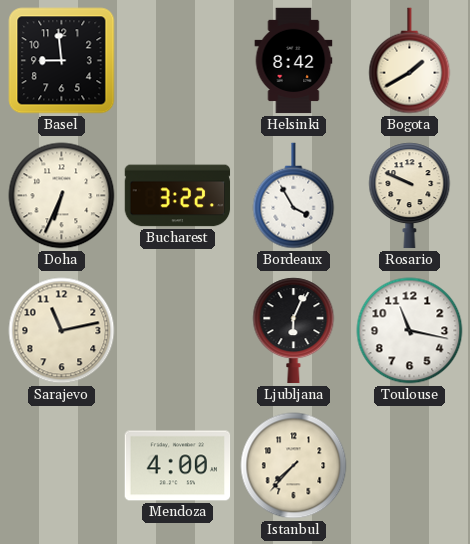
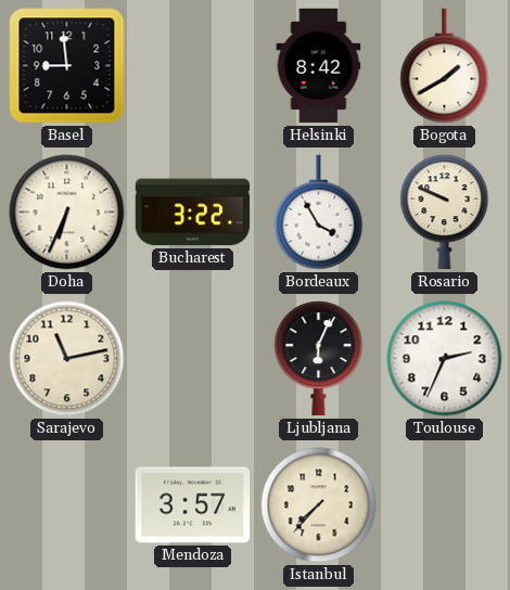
Toulouse: 11:17 -> 2:34 (445, 359)
Mendoza: 4:00 -> 3:57 (193, 505)
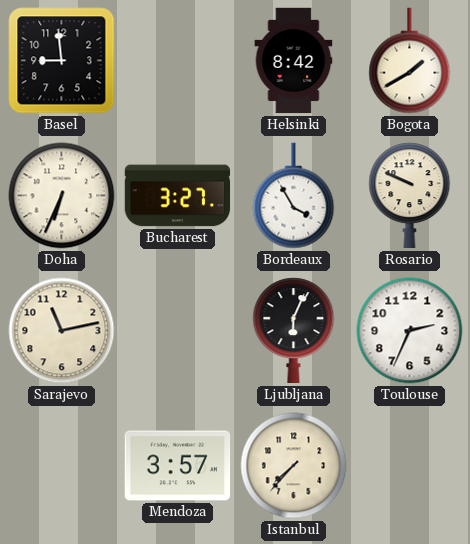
Bucharest: 3:22 -> 3:27 (178, 196)
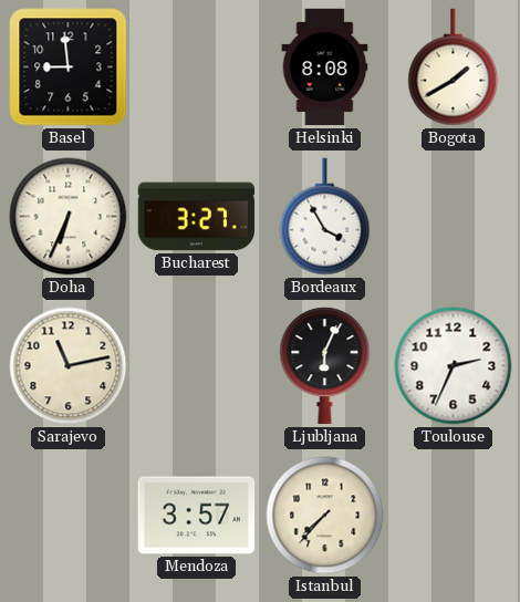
Helsinki: 8:42 -> 8:08 (325, 68)
Rosario: 9:49 -> none (410, 196)
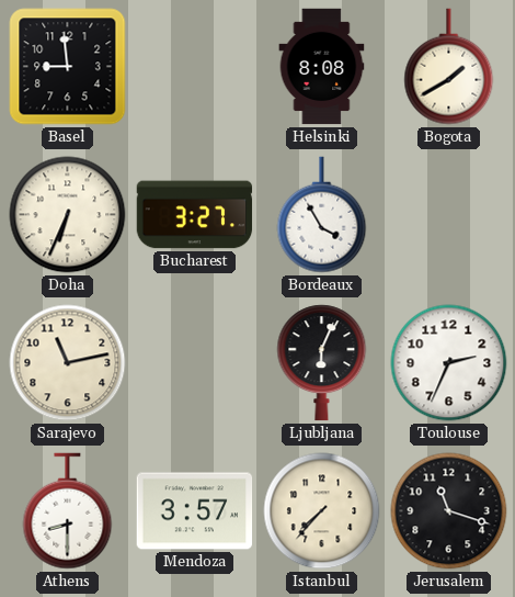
Athens: none -> 8:30 (68, 511)
Jerusalem: none -> 11:18 (449, 511)
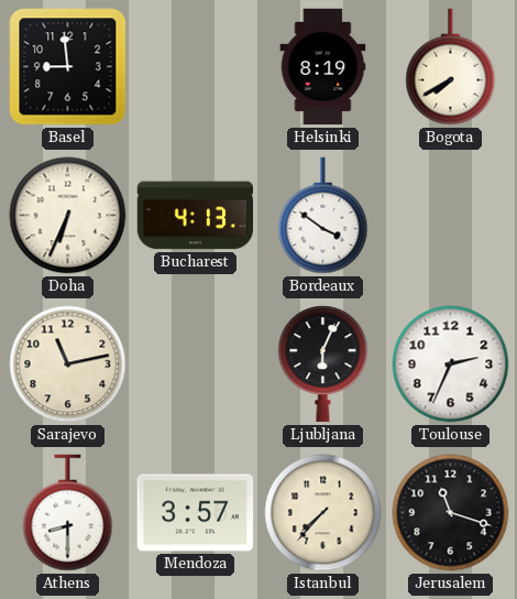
Helsinki: 8:08 -> 8:19 (323, 67)
Bogota: 1:40 -> 7:40 (451, 67)
Bucharest: 3:27 -> 4:13 (196, 216)
Bordeaux: 3:55 -> 3:51 (323, 216)
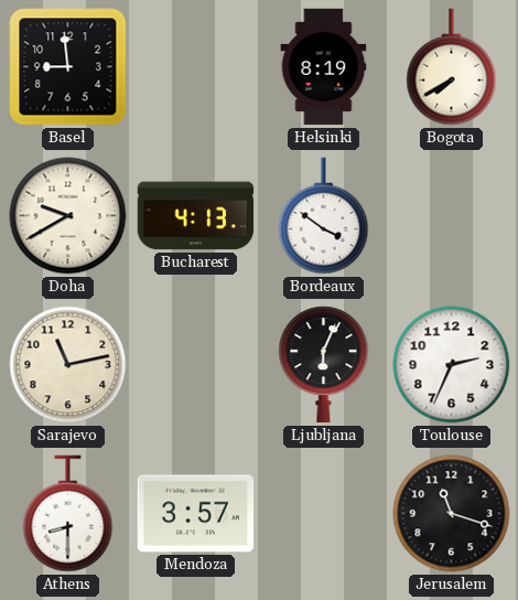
Doha: 6:34 -> 9:40 (68, 216)
Istanbul: 7:37 -> none (323, 513)
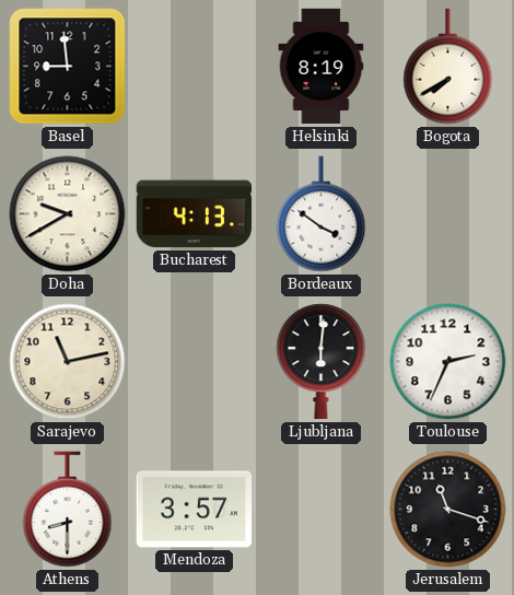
Ljubljana: 6:04 -> 6:01 (322, 362)
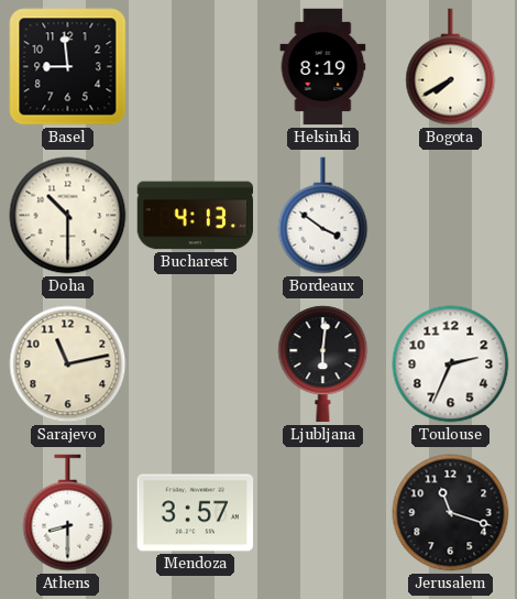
Doha: 9:40 -> 10:30 (68, 216)
